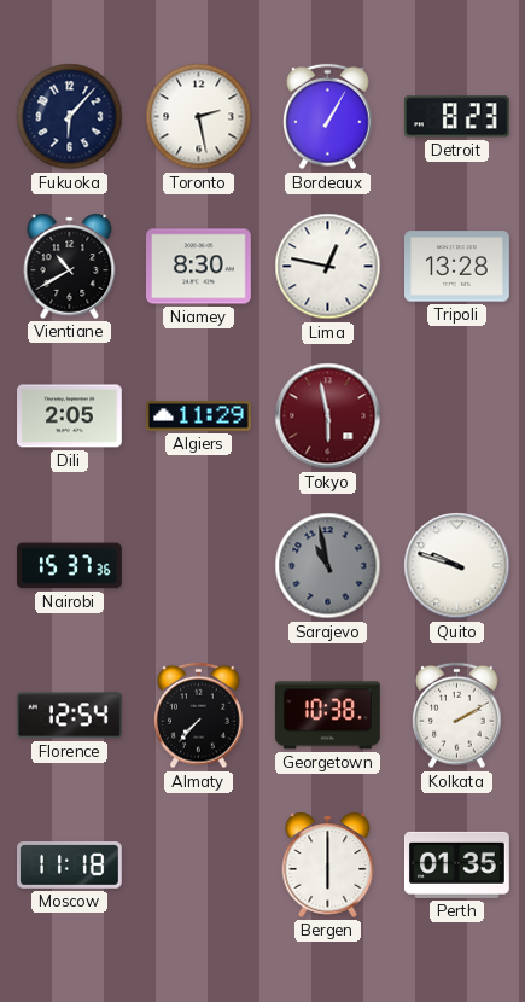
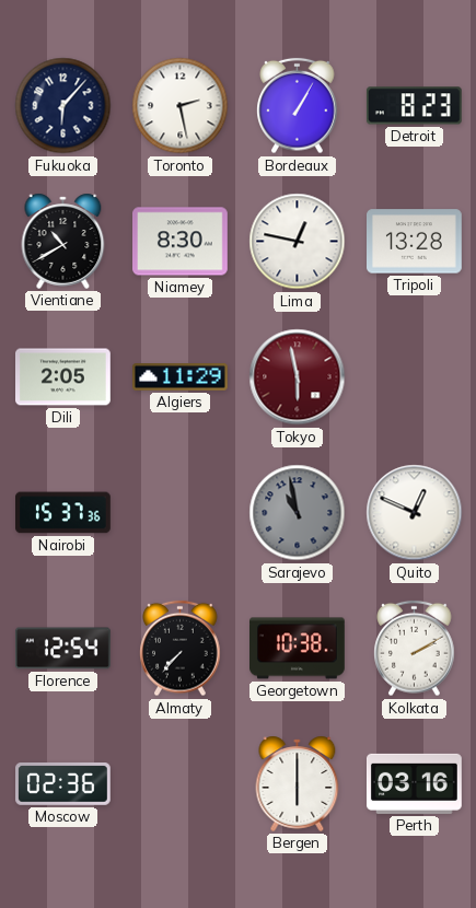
Quito: 9:48 -> 12:49 (415, 513)
Moscow: 11:18 -> 02:36 (63, 784)
Perth: 01:35 -> 03:16 (415, 783)
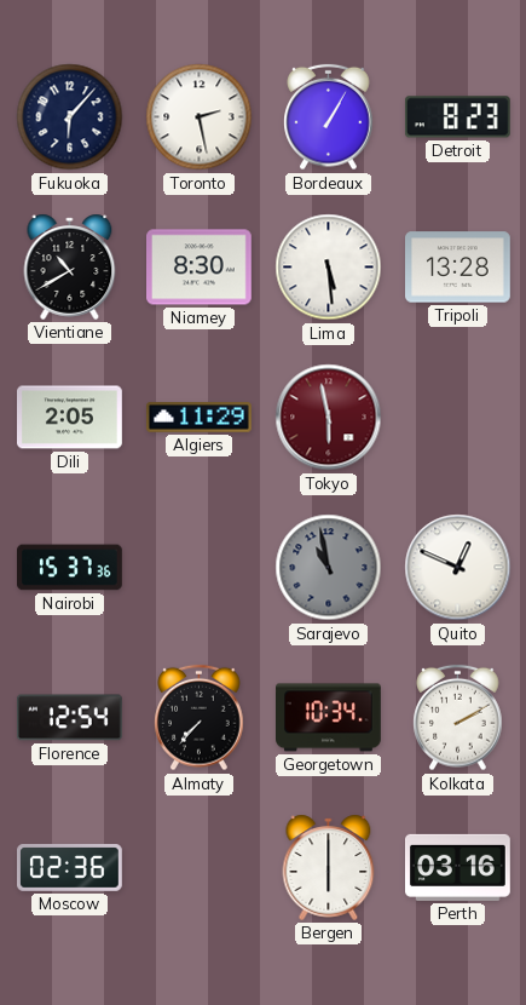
Lima: 12:47 -> 5:29 (329, 268)
Georgetown: 10:38 -> 10:34 (329, 718)
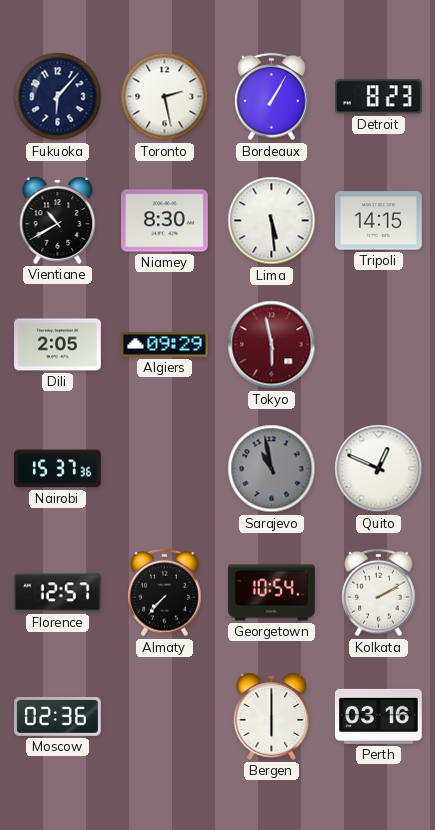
Tripoli: 13:28 -> 14:15 (379, 221)
Algiers: 11:29 -> 09:29 (165, 345)
Florence: 12:54 -> 12:57 (57, 593)
Georgetown: 10:34 -> 10:54 (272, 593)
